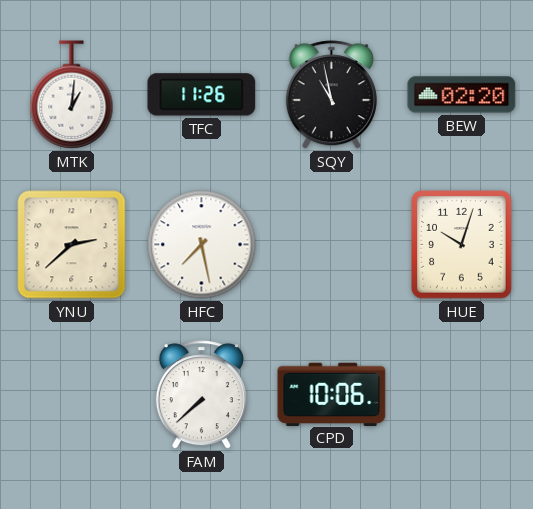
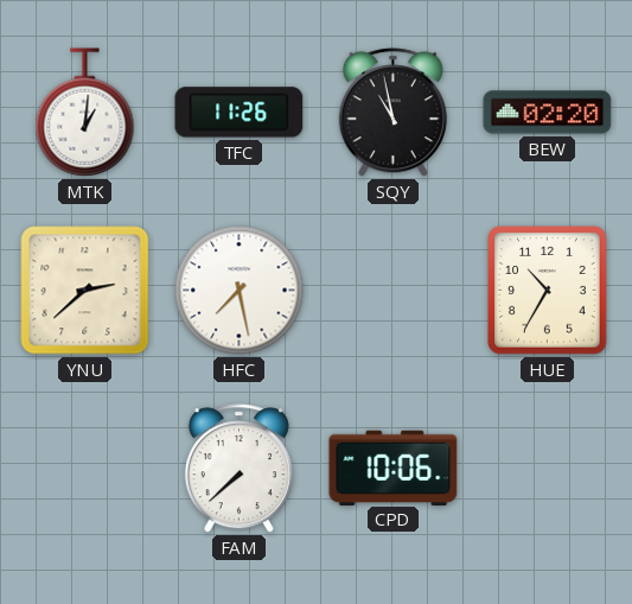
HUE: 10:03 -> 10:35 (548, 291)
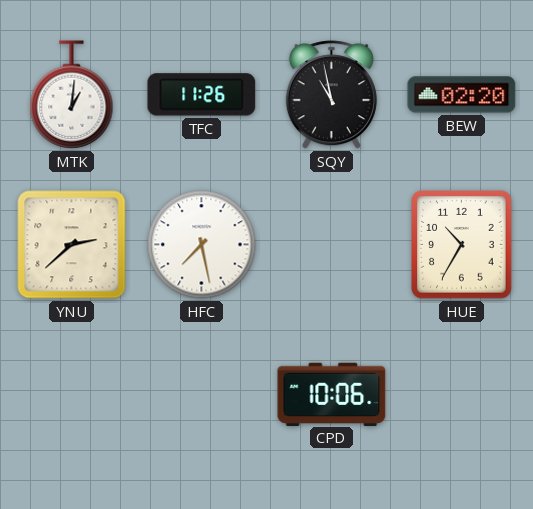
FAM: 7:38 -> none (238, 469)
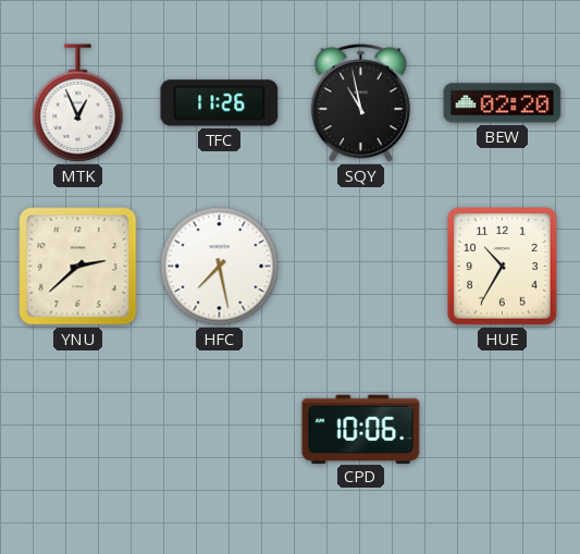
MTK: 1:01 -> 12:56 (78, 103)
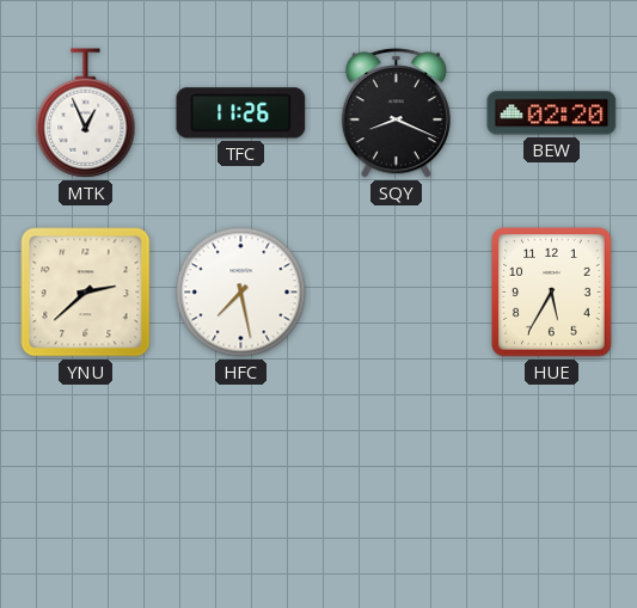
SQY: 10:58 -> 8:19 (396, 113)
HUE: 10:35 -> 5:35 (552, 293)
CPD: 10:06 -> none (361, 429)
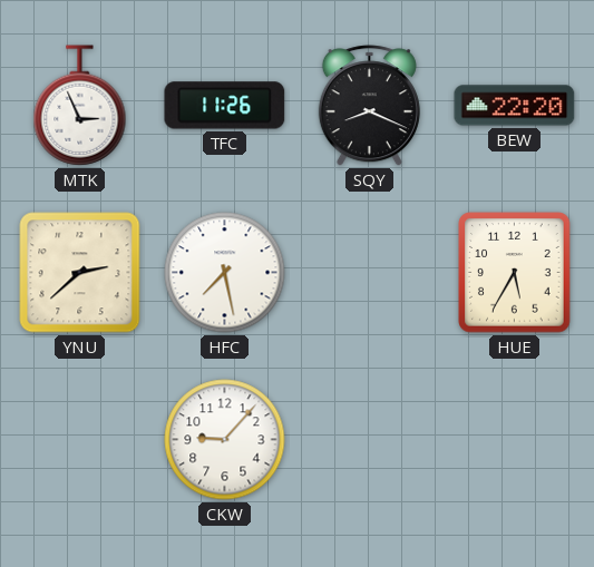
MTK: 12:56 -> 2:56 (80, 106)
BEW: 02:20 -> 22:20 (515, 106)
CKW: none -> 9:07 (225, 440)
